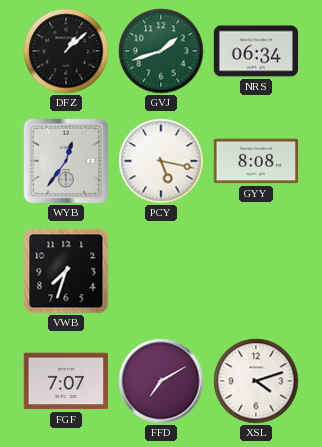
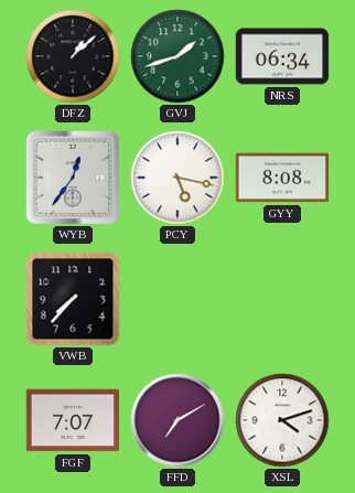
VWB: 7:33 -> 7:37 (73, 299)
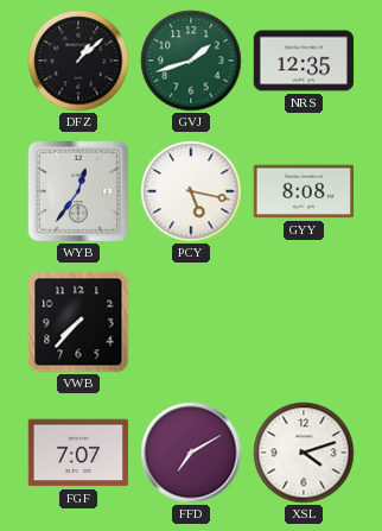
NRS: 06:34 -> 12:35 (304, 61)
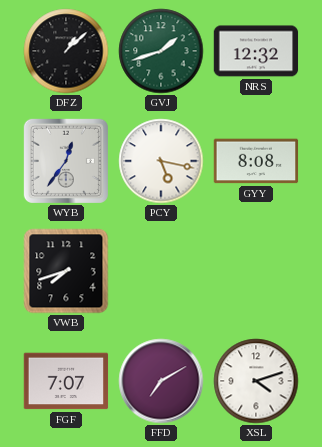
NRS: 12:35 -> 12:32 (256, 51)
VWB: 7:37 -> 7:42 (66, 271)
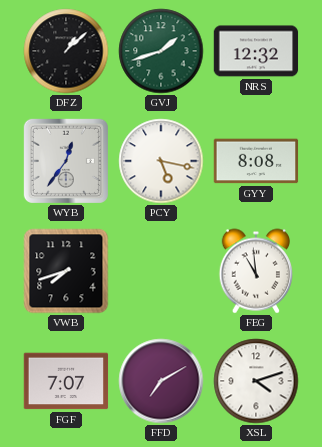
FEG: none -> 10:59 (255, 271)
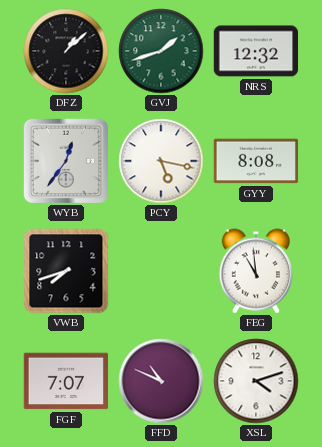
FFD: 7:10 -> 10:49 (161, 381)
